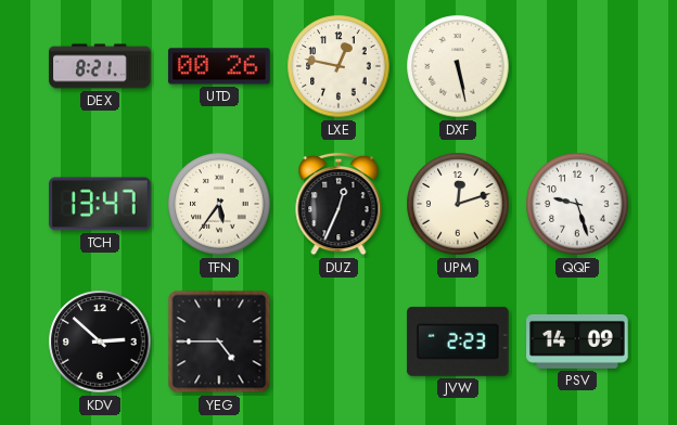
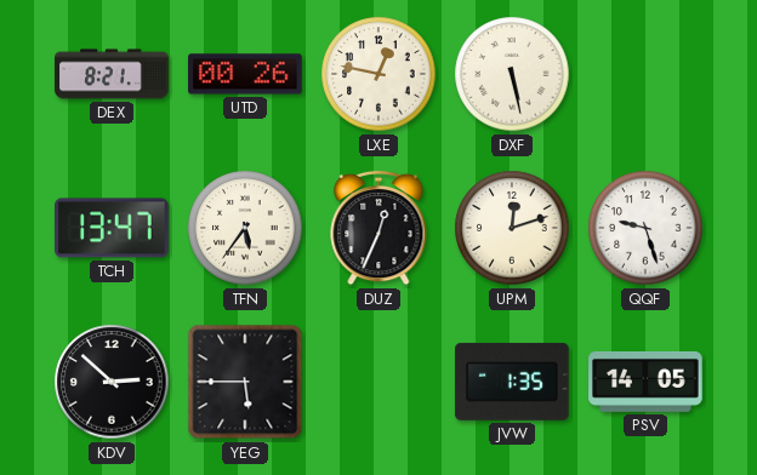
YEG: 4:45 -> 5:45 (245, 382)
JVW: 2:23 -> 1:35 (513, 382)
PSV: 14:09 -> 14:05 (645, 382)
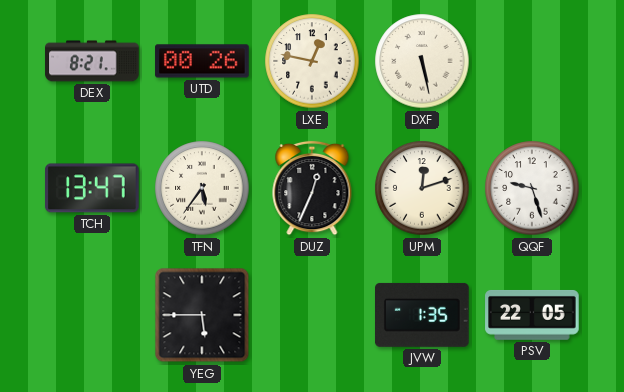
KDV: 2:52 -> none (112, 382)
PSV: 14:05 -> 22:05 (532, 315)
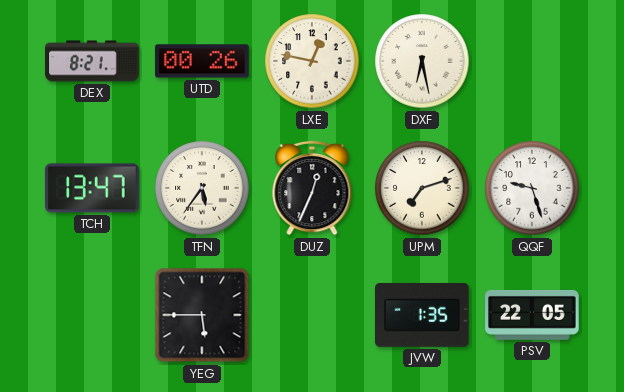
DXF: 5:28 -> 6:28 (422, 61)
UPM: 12:12 -> 7:12 (422, 188)
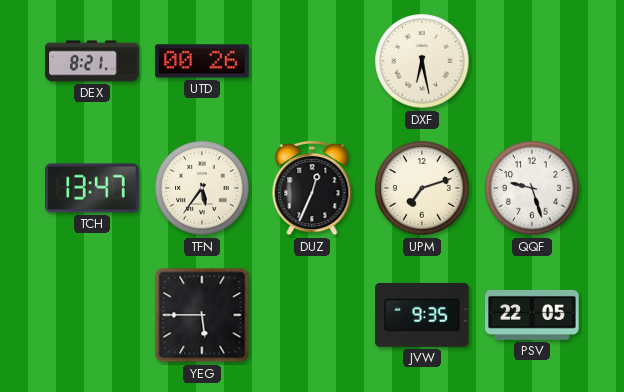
LXE: 12:47 -> none (312, 61)
JVW: 1:35 -> 9:35 (423, 315)
